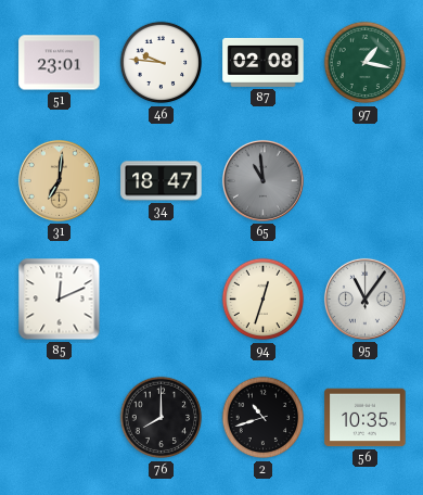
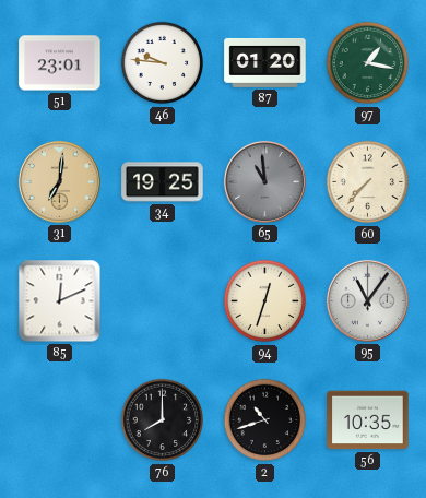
87: 02:08 -> 01:20 (265, 62)
34: 18:47 -> 19:25 (163, 182)
60: none -> 7:37 (368, 182)
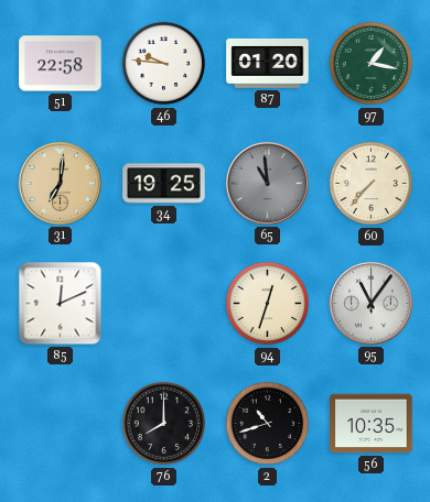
51: 23:01 -> 22:58 (61, 64)
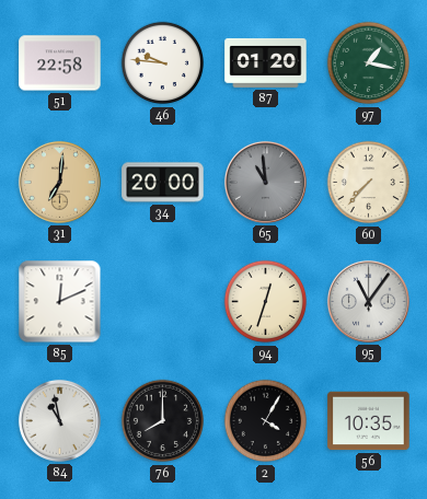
34: 19:25 -> 20:00 (163, 183)
84: none -> 10:58 (59, 420)
2: 10:42 -> 4:05 (266, 421)
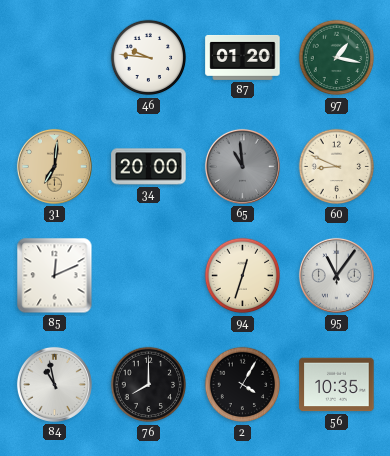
51: 22:58 -> none (60, 63)
60: 7:37 -> 8:49 (337, 167)
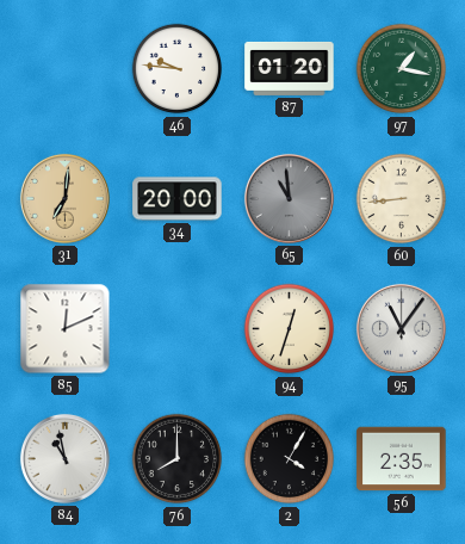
60: 8:49 -> 8:44 (402, 199)
56: 10:35 -> 2:35 (402, 459)
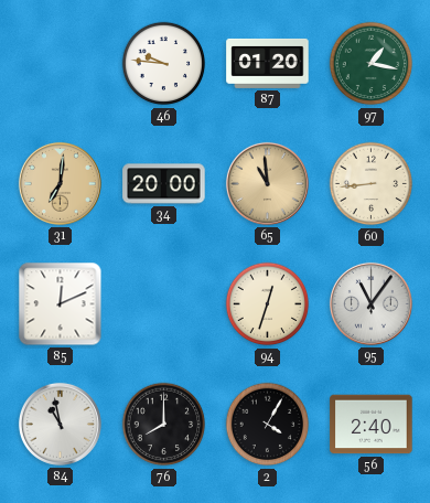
65 dial: grey -> champagne (267, 183)
56: 2:35 -> 2:40 (372, 425)
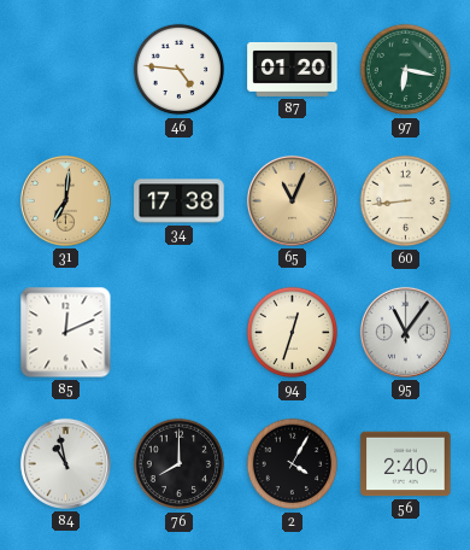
46: 9:46 -> 4:46 (180, 70)
97: 1:17 -> 6:17 (406, 70)
34: 20:00 -> 17:38 (180, 201)
65: 10:59 -> 11:04 (292, 200)
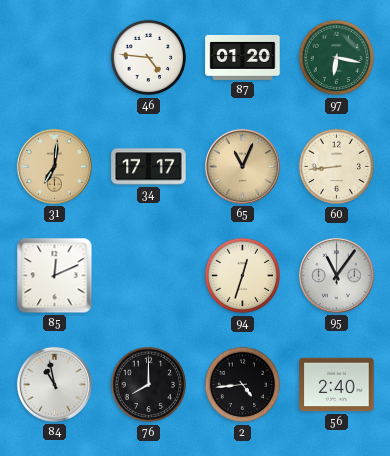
34: 17:38 -> 17:17 (149, 167)
2: 4:05 -> 4:44 (243, 385)
